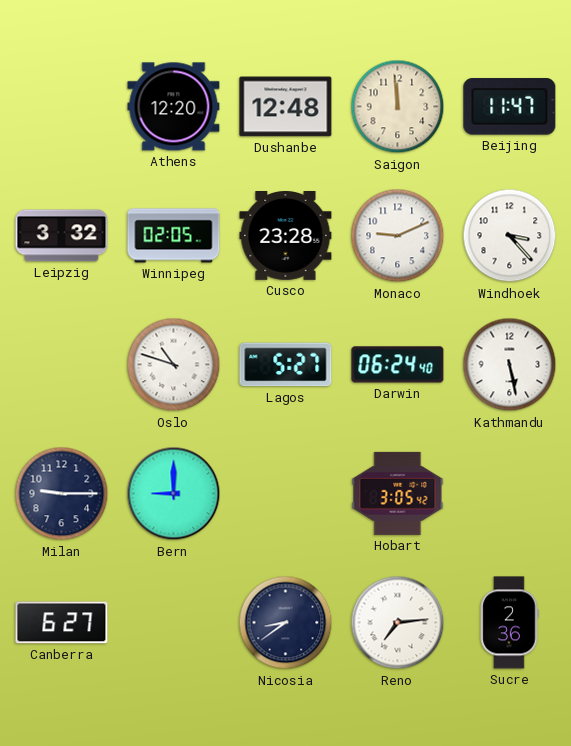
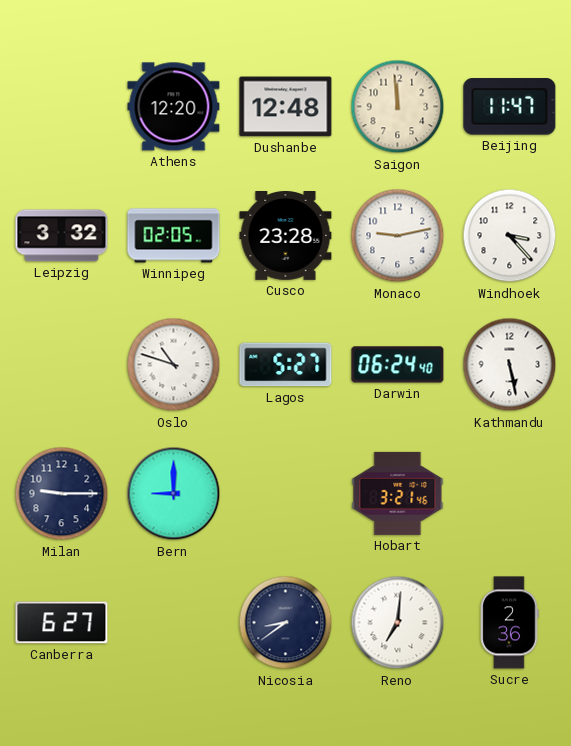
Monaco: 9:11 -> 9:13 (398, 236)
Hobart: 3:05 -> 3:21 (398, 493)
Reno: 7:14 -> 7:01 (398, 623)
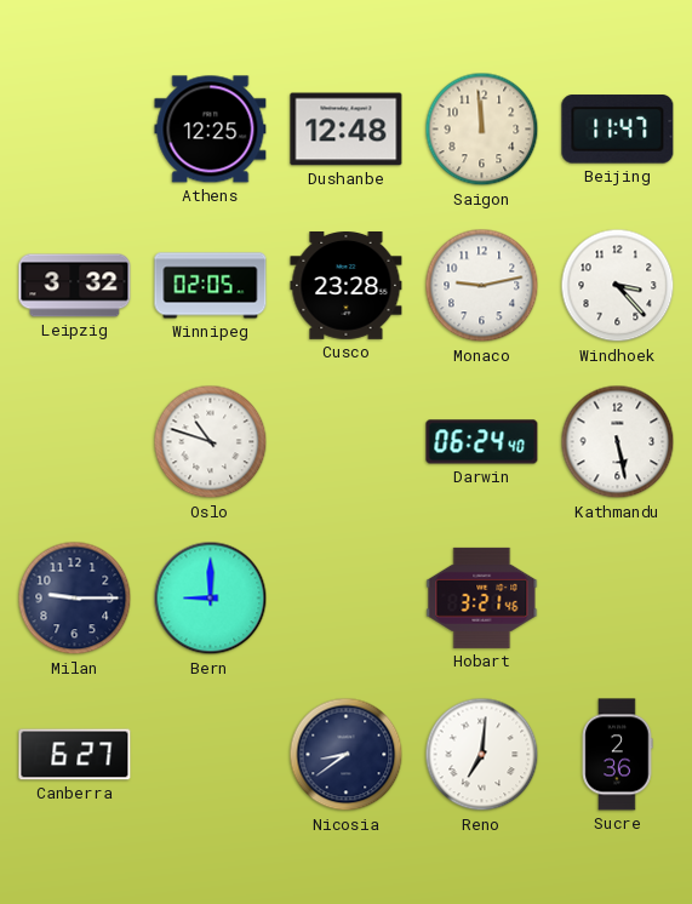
Athens: 12:20 -> 12:25 (211, 130)
Lagos: 5:27 -> none (286, 365)
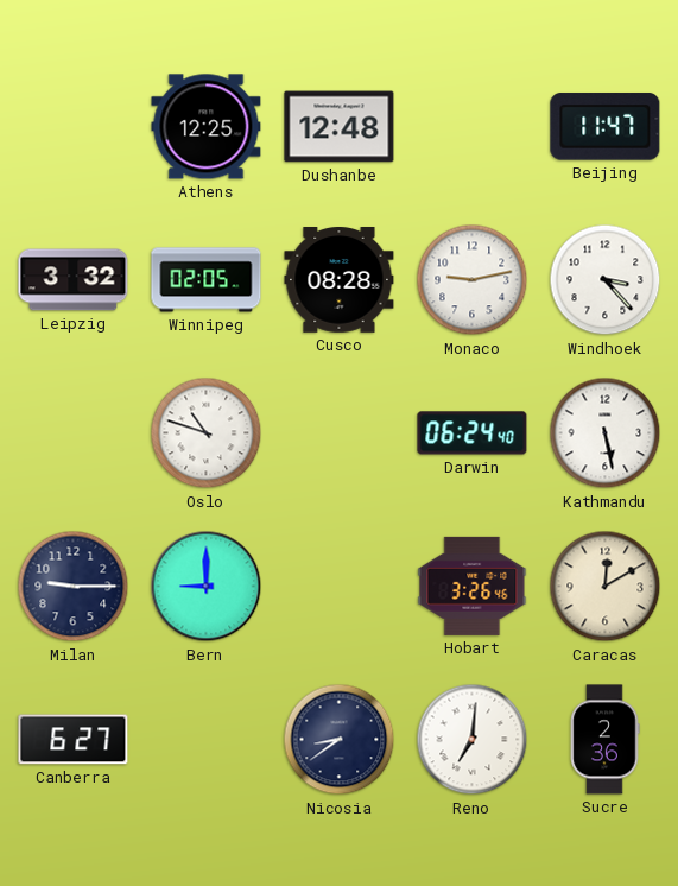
Saigon: 11:59 -> none (482, 130)
Cusco: 23:28 -> 08:28 (340, 280)
Hobart: 3:21 -> 3:26 (473, 586)
Caracas: none -> 12:10 (606, 587)
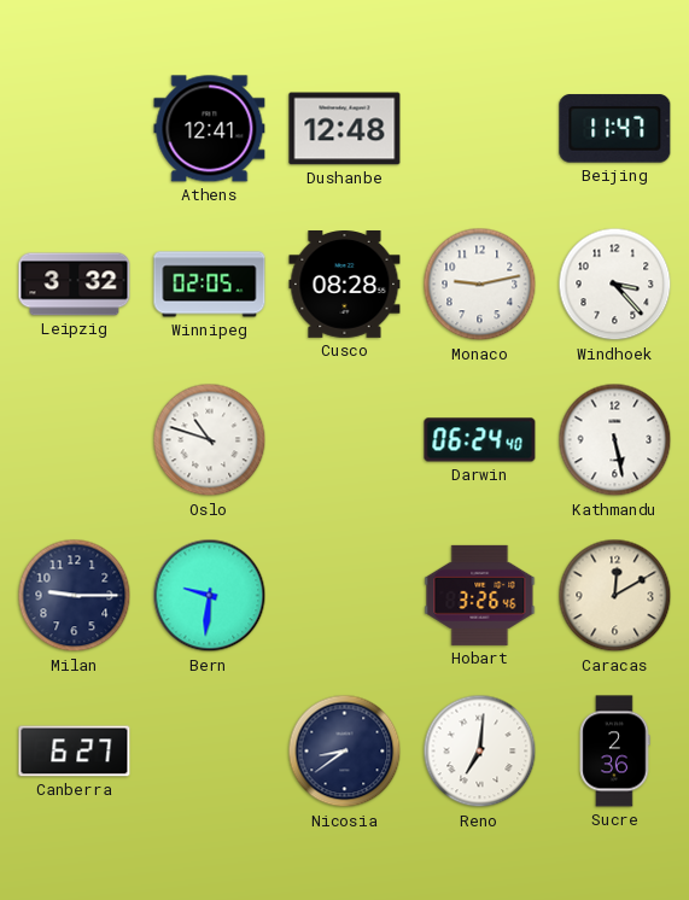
Athens: 12:25 -> 12:41 (210, 129)
Bern: 9:00 -> 9:31 (210, 596)
